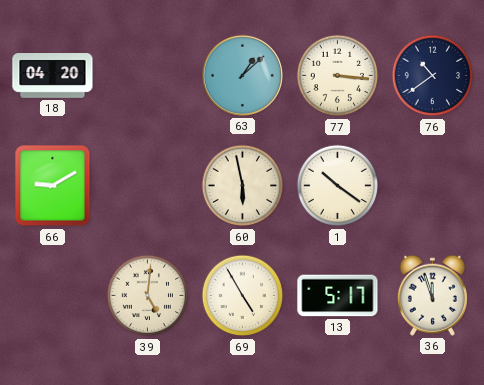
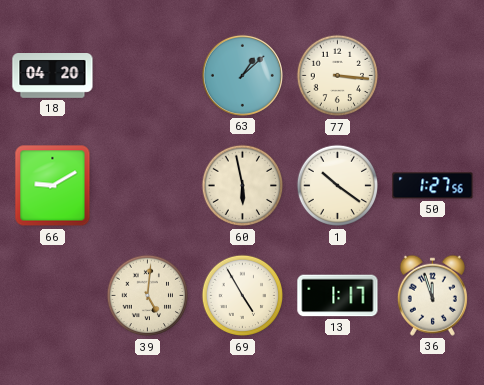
76: 10:39 -> none (433, 76)
50: none -> 1:27 (433, 186)
13: 5:17 -> 1:17 (338, 296)
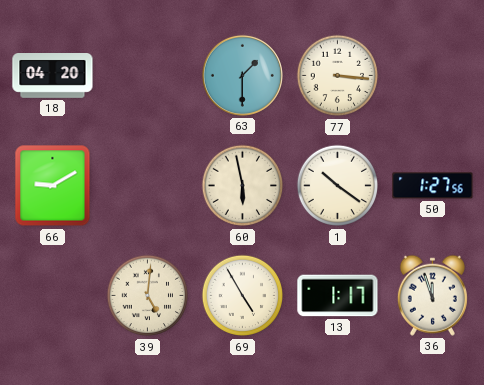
63: 1:08 -> 1:30 (242, 75)
